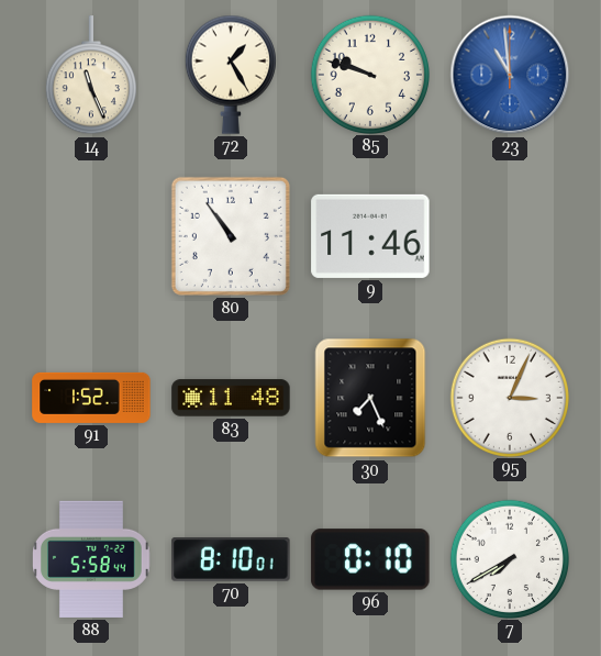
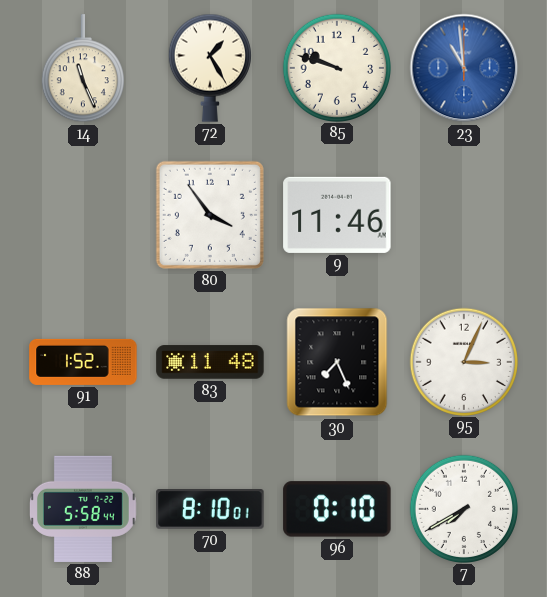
80: 10:54 -> 3:54 (210, 215)
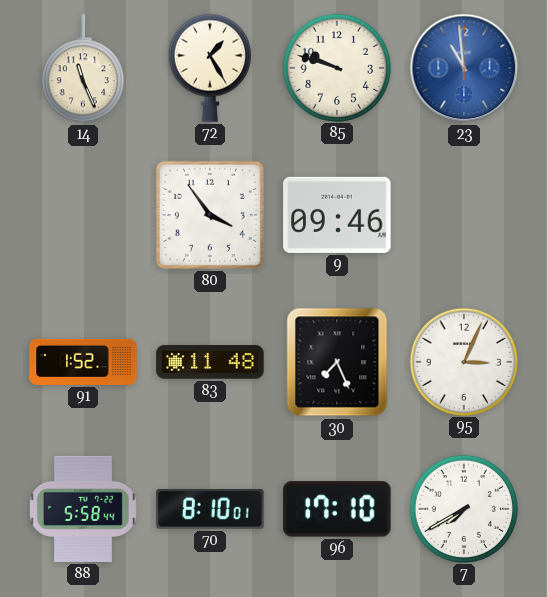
9: 11:46 -> 09:46 (337, 215)
96: 0:10 -> 17:10 (337, 509)
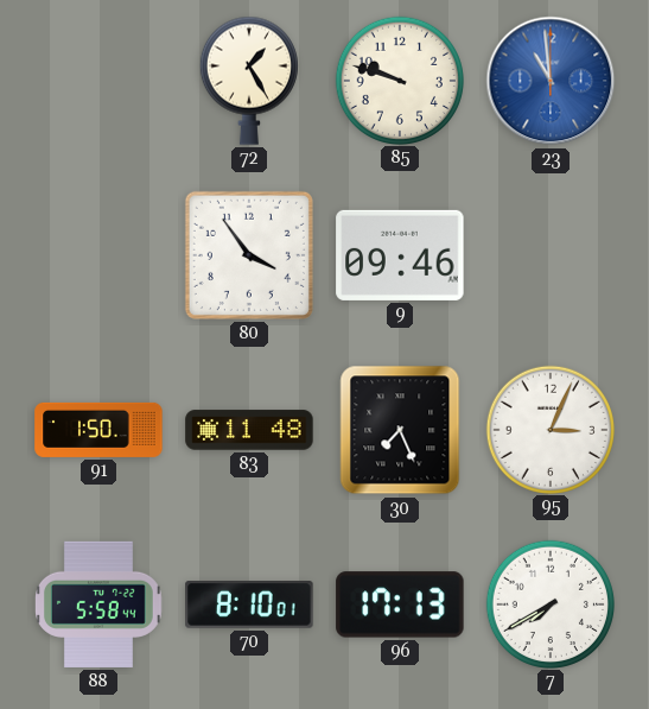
14: 11:26 -> none (83, 69)
91: 1:52 -> 1:50 (98, 430)
96: 17:10 -> 17:13 (400, 604)
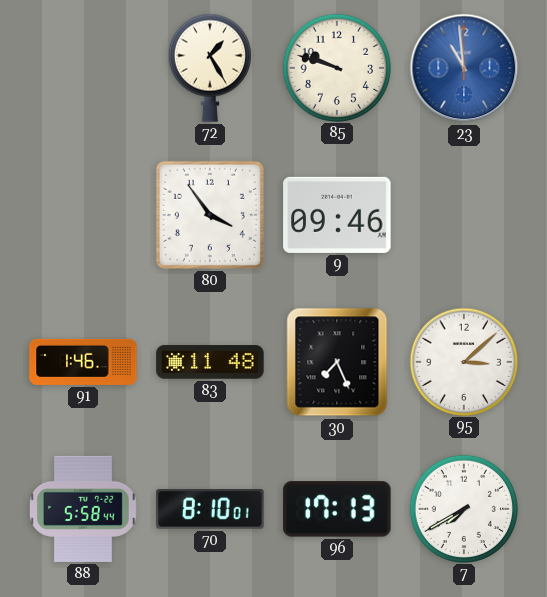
91: 1:50 -> 1:46 (83, 362)
95: 3:04 -> 3:08 (463, 361)
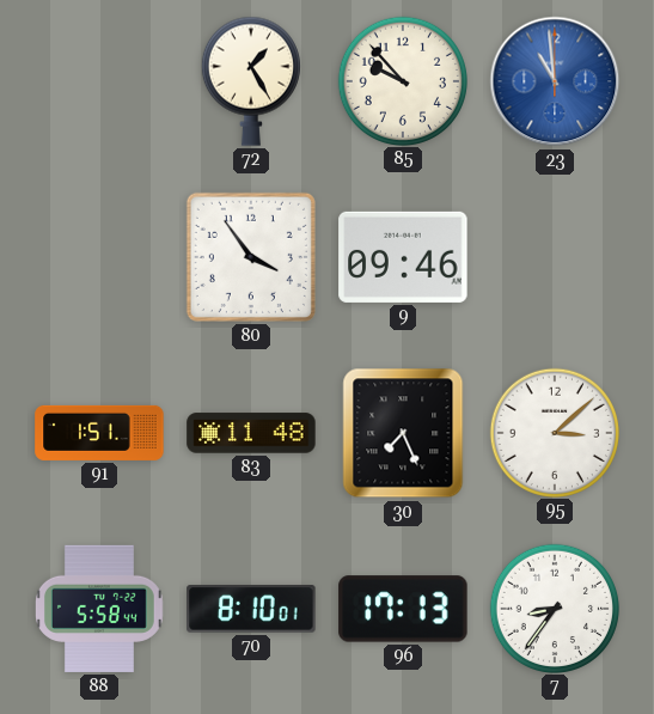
85: 9:48 -> 9:53 (402, 80)
91: 1:46 -> 1:51 (99, 433)
7: 7:40 -> 8:36 (554, 608)
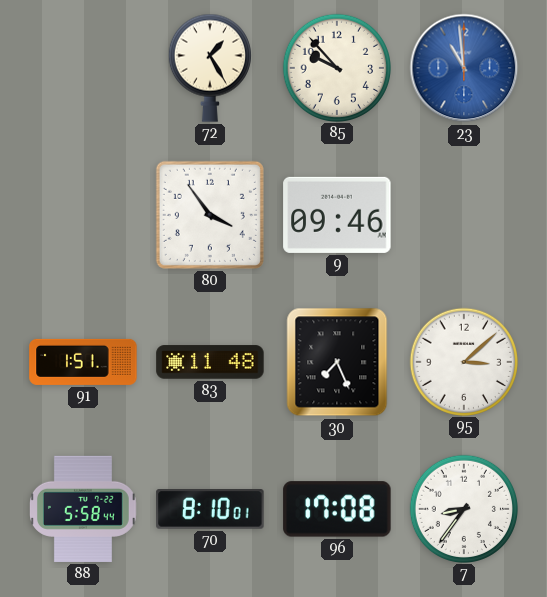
96: 17:13 -> 17:08 (337, 509)
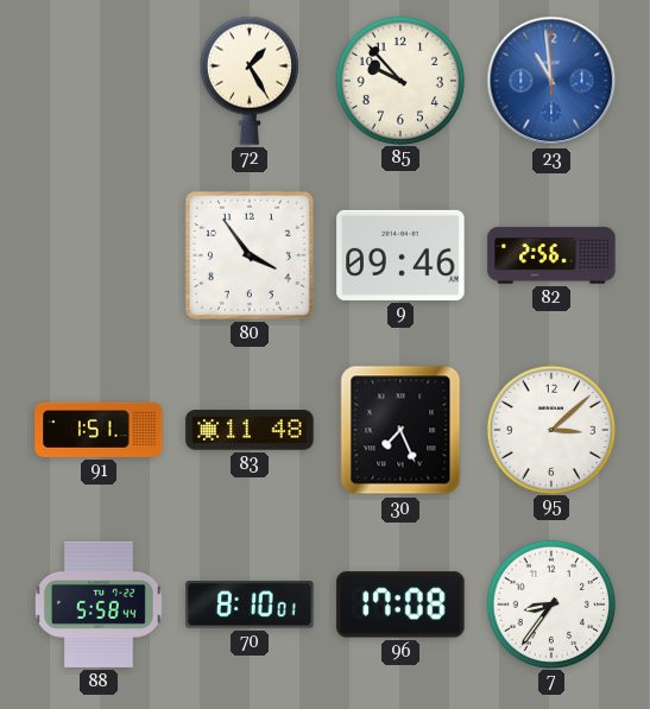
82: none -> 2:56 (551, 255)
